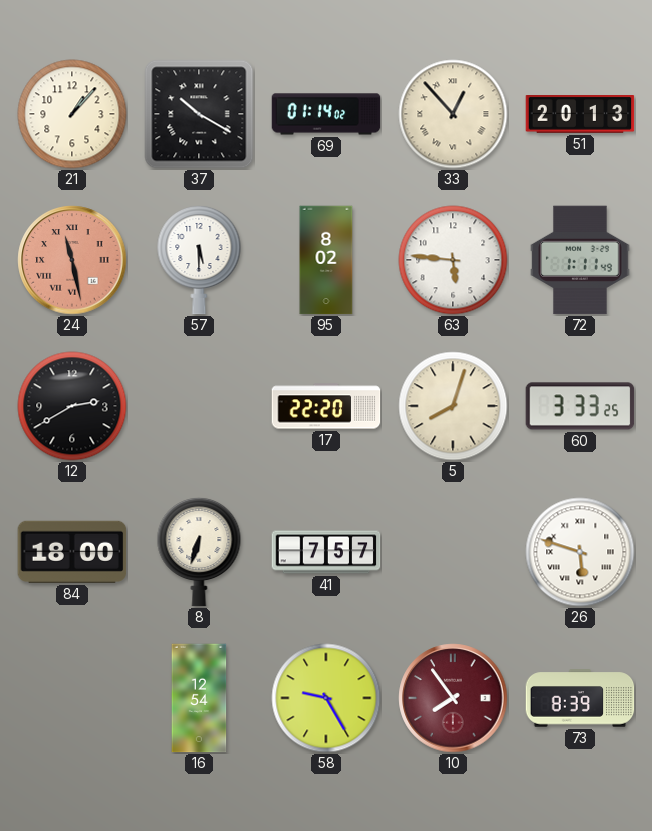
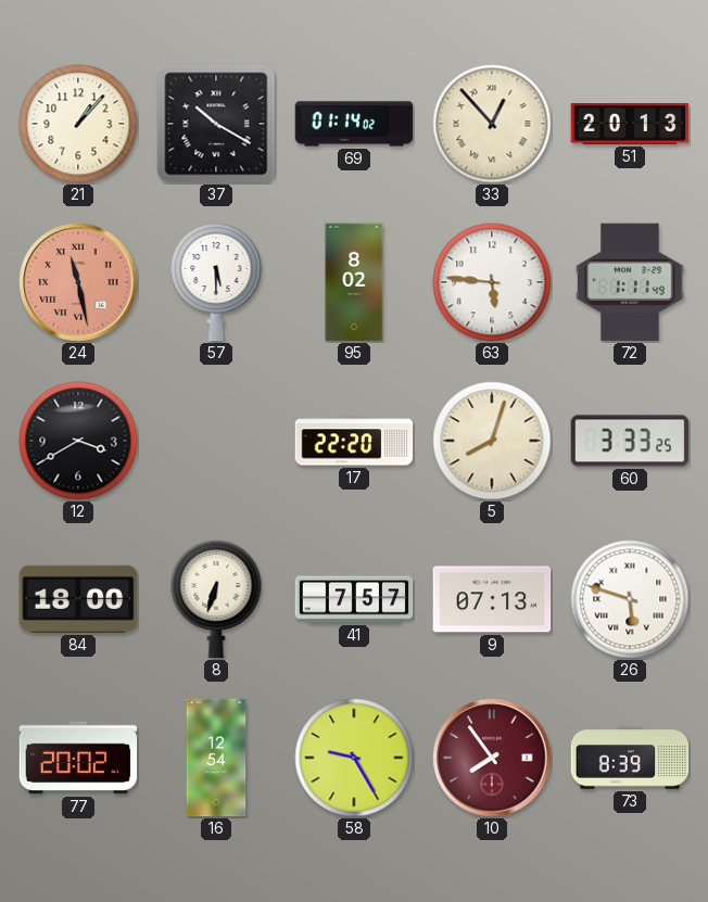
12: 2:40 -> 3:40 (78, 441)
9: none -> 07:13 (492, 599)
77: none -> 20:02 (78, 758)
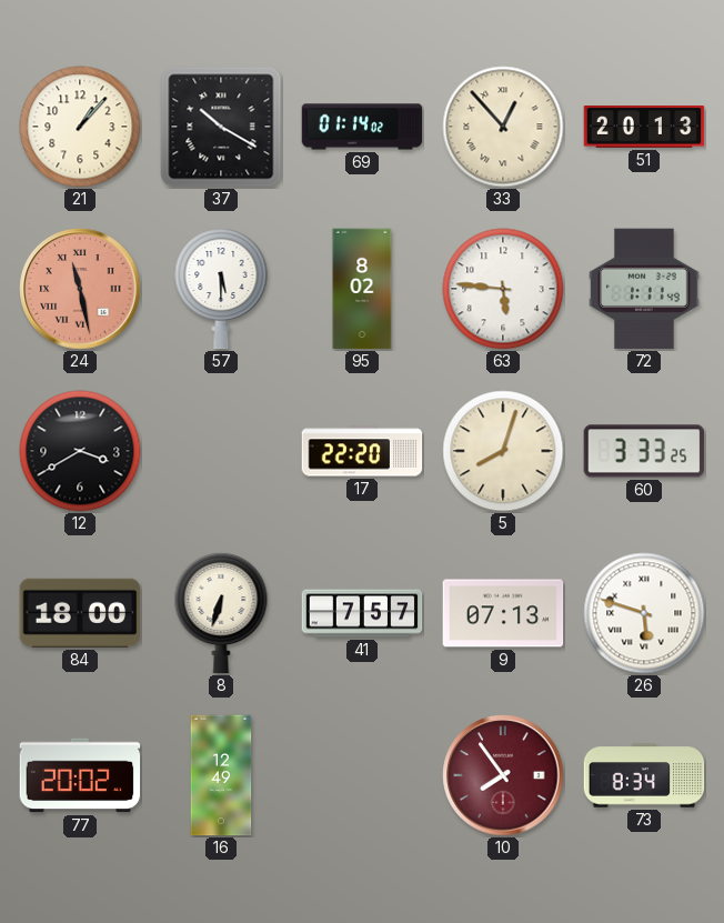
16: 12:54 -> 12:49 (221, 775)
58: 9:25 -> none (354, 758)
73: 8:39 -> 8:34 (644, 775)
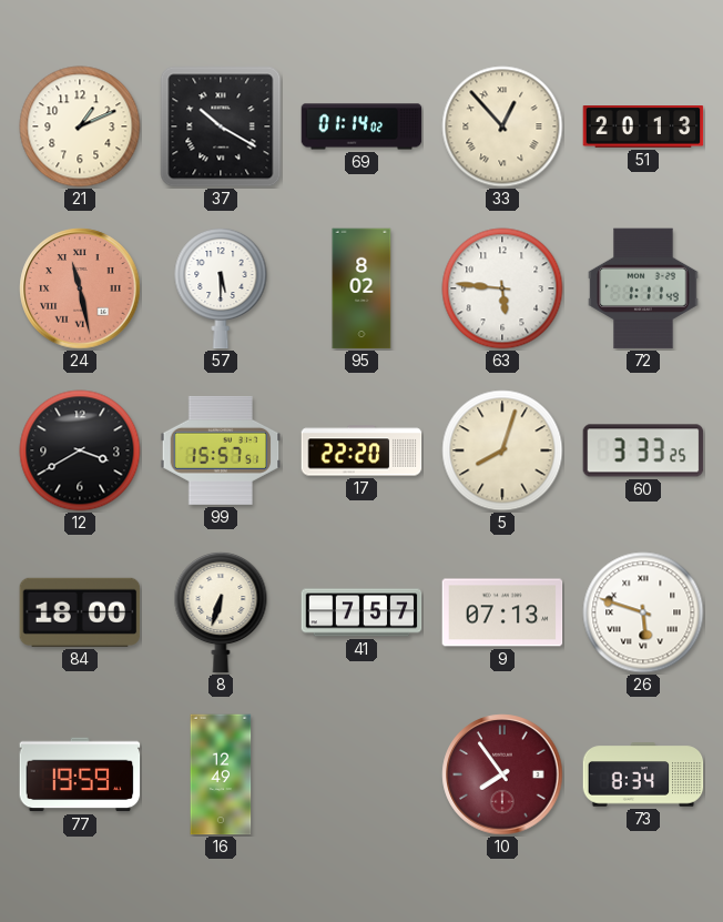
21: 1:07 -> 1:11 (80, 126)
99: none -> 15:57 (221, 450)
77: 20:02 -> 19:59 (80, 774)
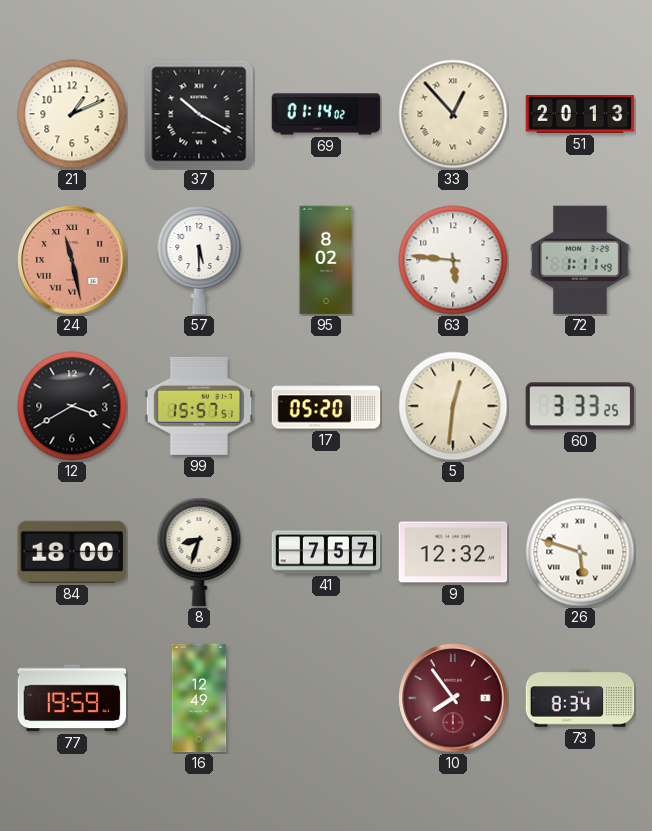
17: 22:20 -> 05:20 (326, 406)
5: 8:03 -> 12:31 (453, 406)
8: 6:33 -> 8:33 (199, 552)
9: 07:13 -> 12:32 (453, 552)
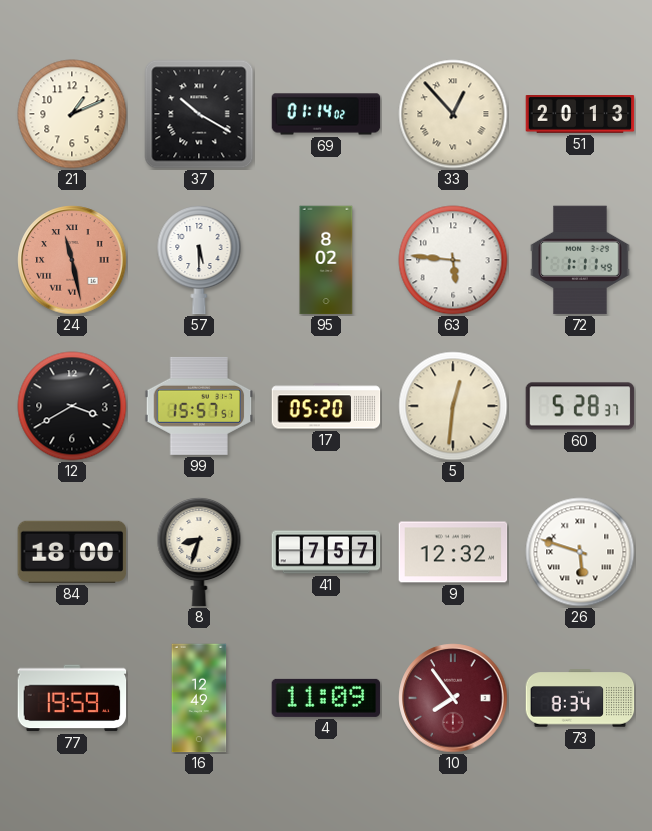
60: 3:33 -> 5:28 (580, 406)
4: none -> 11:09 (326, 698)
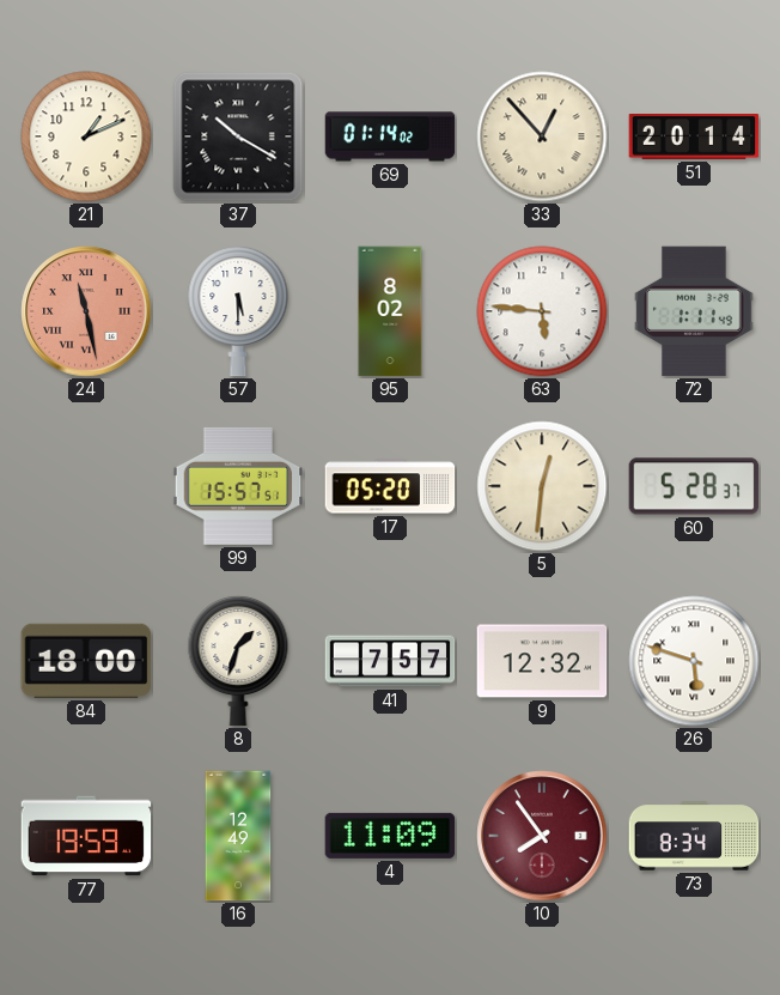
51: 20:13 -> 20:14 (694, 138)
12: 3:40 -> none (72, 406)
8: 8:33 -> 1:33 (238, 661)
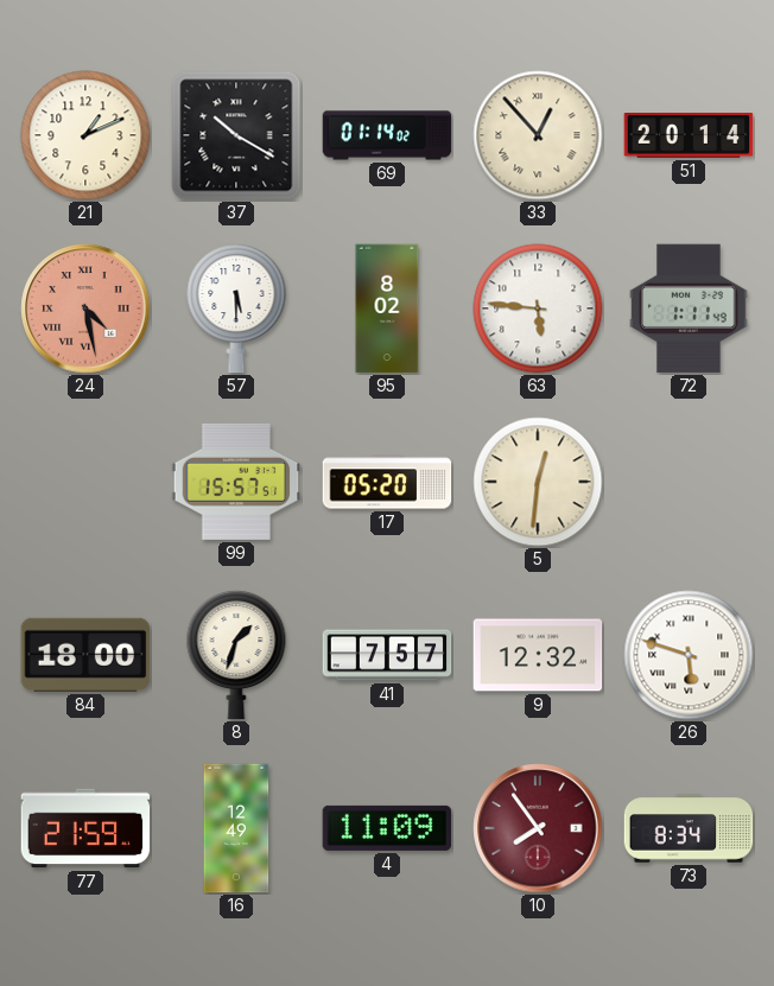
24: 11:28 -> 4:28 (85, 308)
60: 5:28 -> none (694, 486)
77: 19:59 -> 21:59 (85, 828)
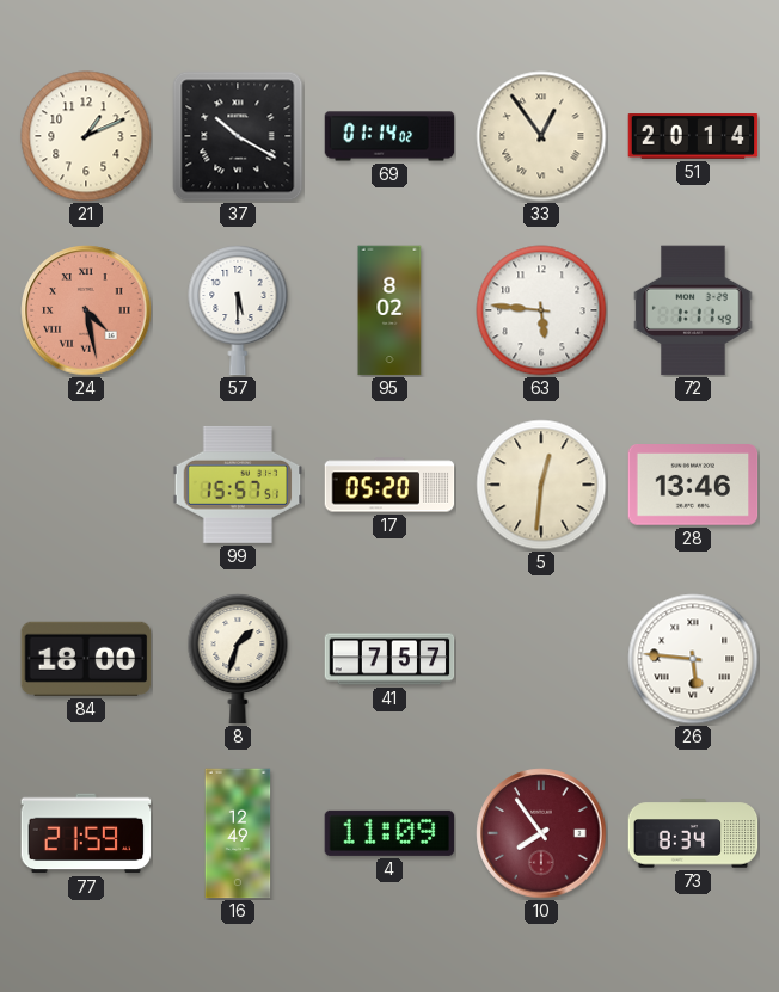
33: 12:53 -> 12:54 (541, 136)
28: none -> 13:46 (693, 485)
9: 12:32 -> none (538, 655)
26: 5:48 -> 5:46 (693, 659)
